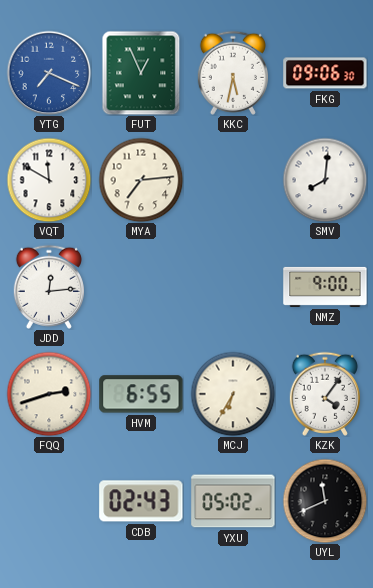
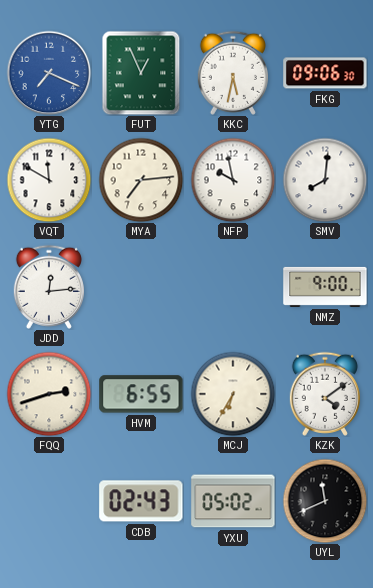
NFP: none -> 9:58 (233, 180)
KZK: 4:06 -> 4:09 (325, 394)
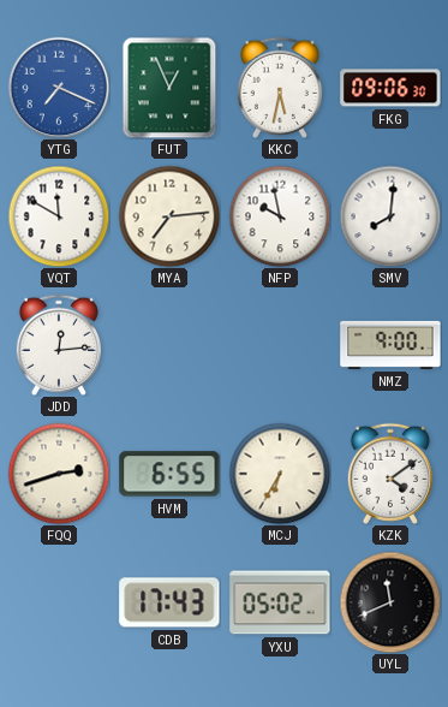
CDB: 02:43 -> 17:43 (169, 602)
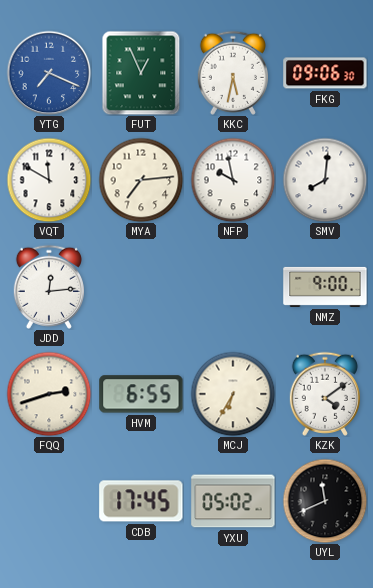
CDB: 17:43 -> 17:45 (141, 501)
